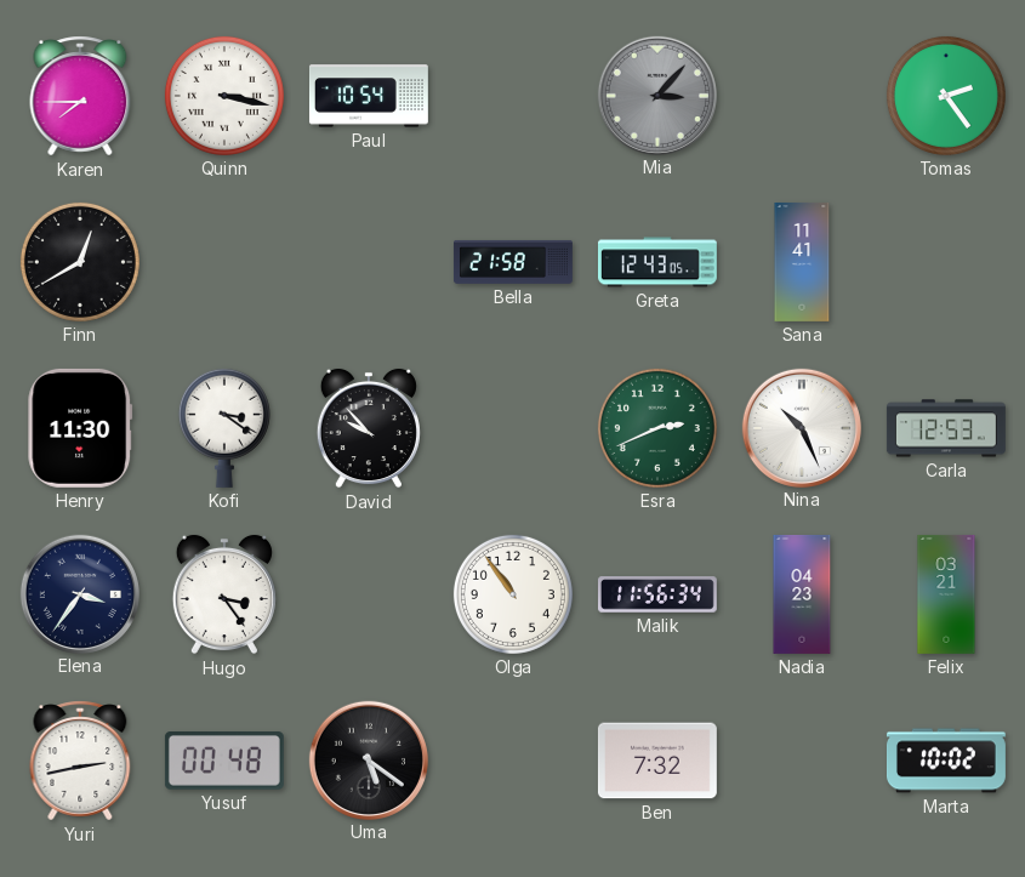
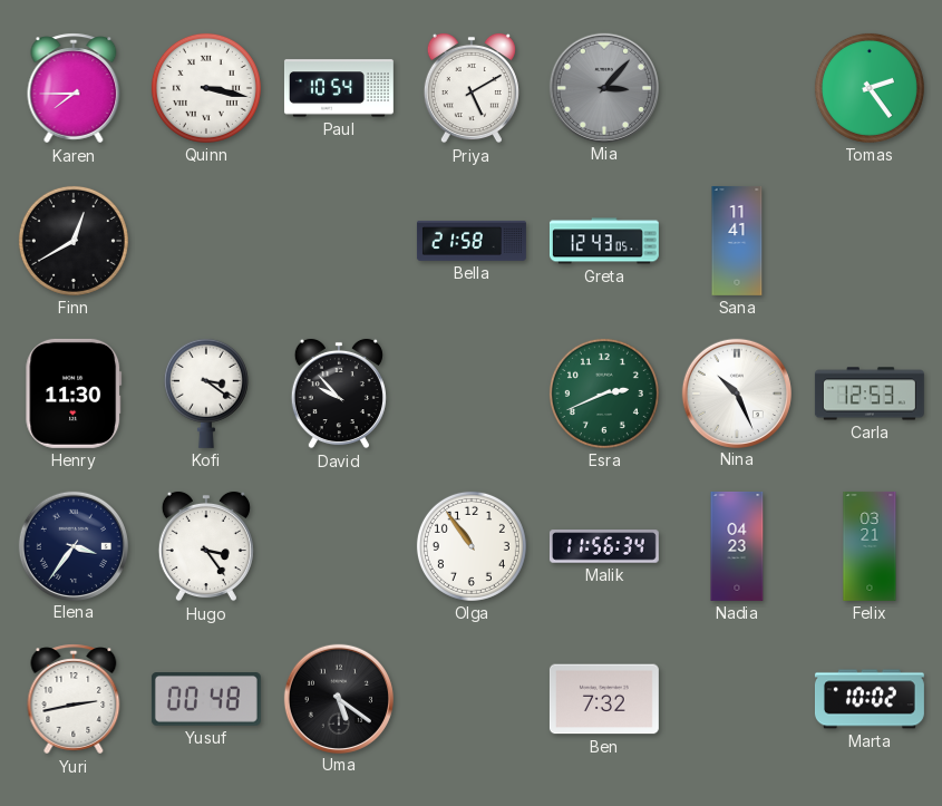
Priya: none -> 5:10 (472, 88)
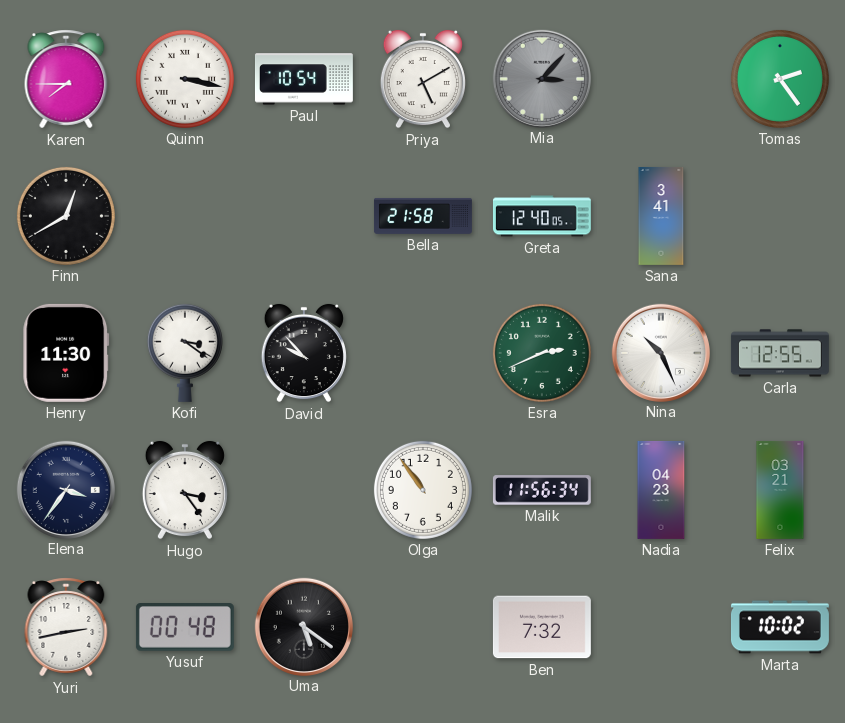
Greta: 12:43 -> 12:40 (542, 216)
Sana: 11:41 -> 3:41 (661, 216)
Carla: 12:53 -> 12:55 (780, 353)
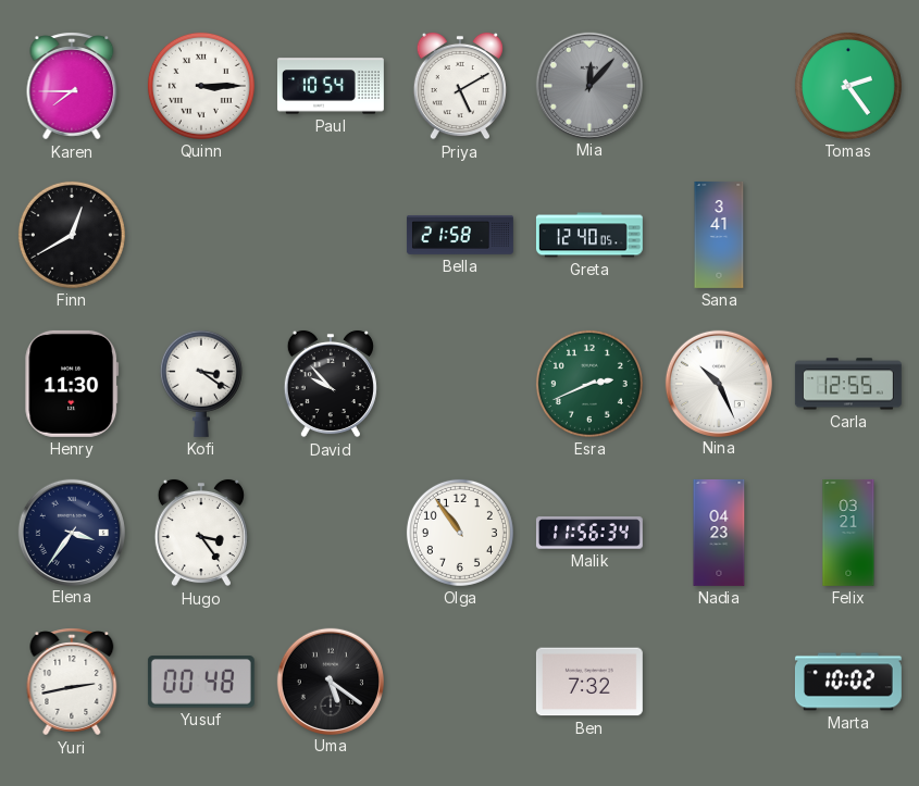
Quinn: 3:17 -> 3:15 (201, 86)
Mia: 3:07 -> 12:07 (588, 85)
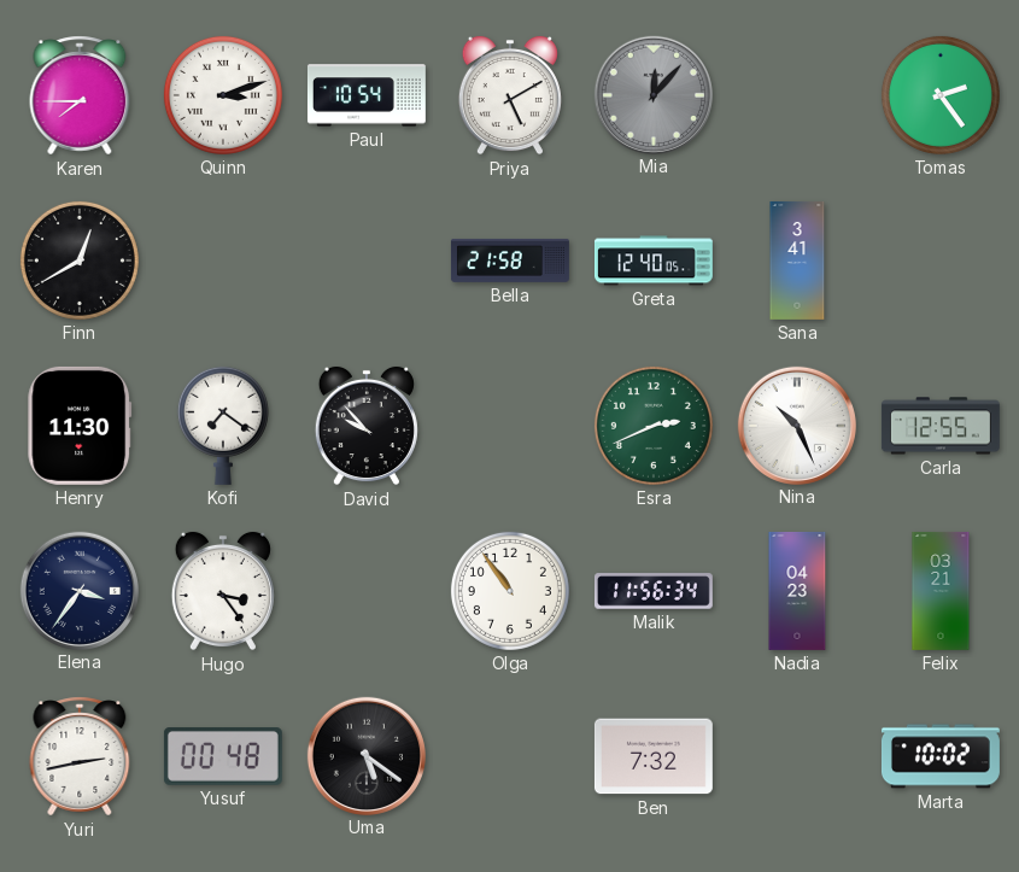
Quinn: 3:15 -> 3:12 (223, 95)
Kofi: 3:21 -> 7:21 (223, 426)
